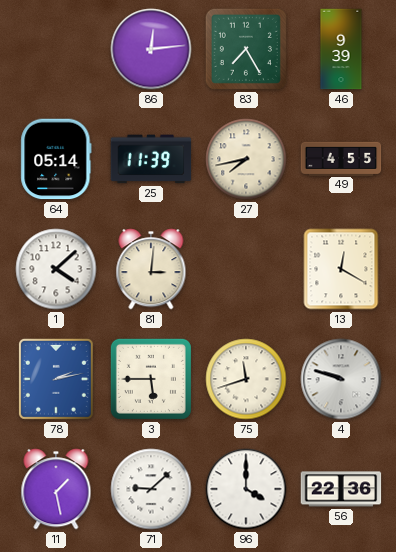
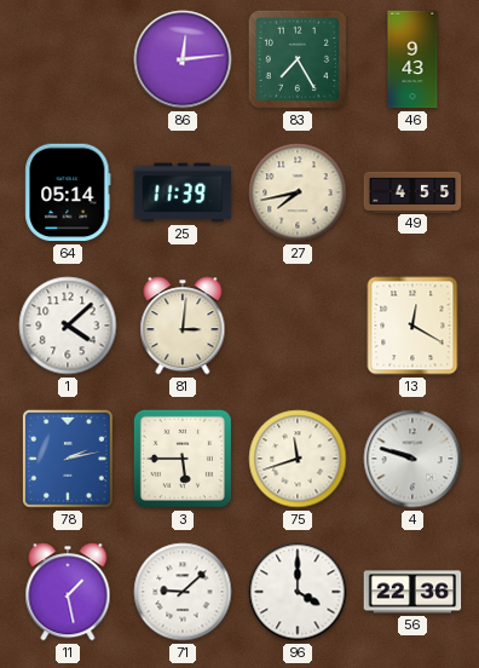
46: 9:39 -> 9:43 (412, 59)
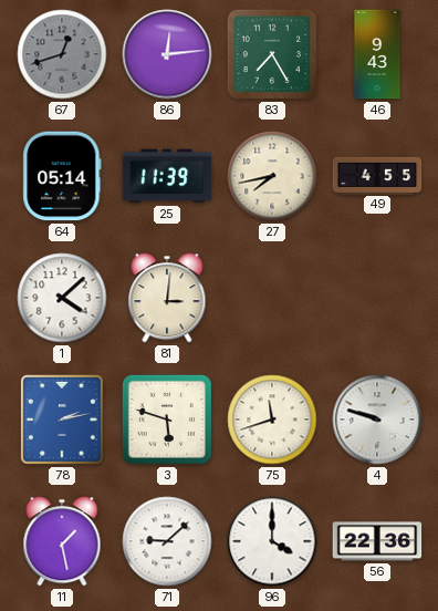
67: none -> 12:42 (62, 54)
13: 12:20 -> none (412, 326)
3: 5:45 -> 5:48 (167, 420)
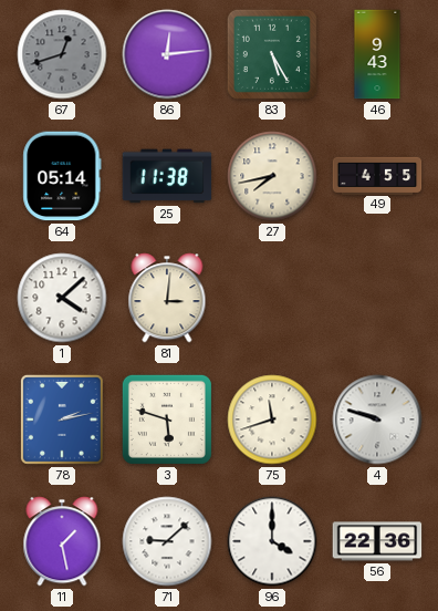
83: 7:25 -> 5:25 (272, 54)
25: 11:39 -> 11:38 (167, 176)
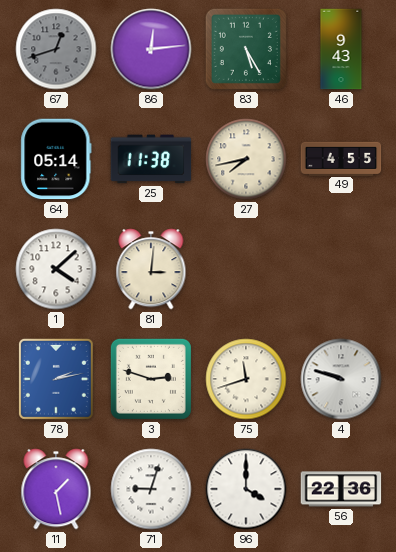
3: 5:48 -> 2:48 (151, 379)
71: 9:08 -> 9:03 (151, 489)
